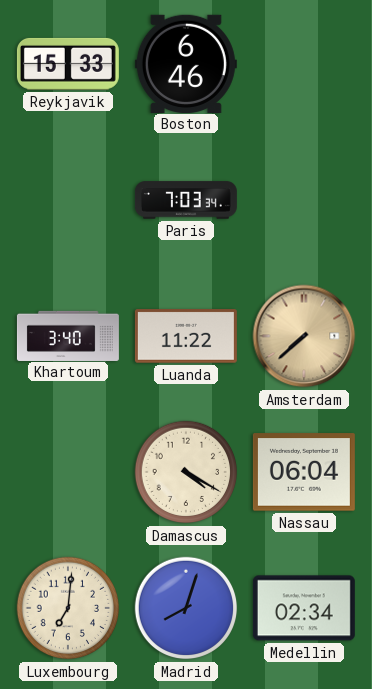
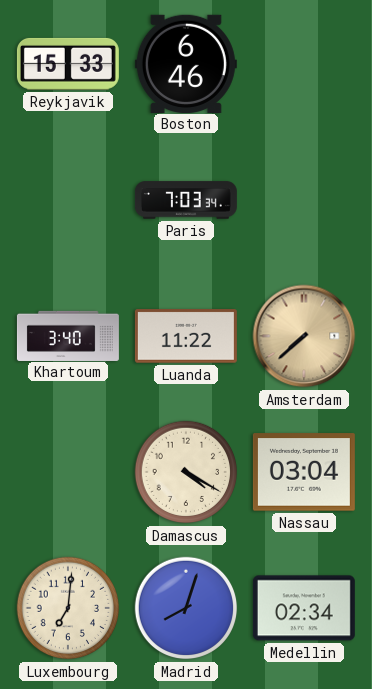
Nassau: 06:04 -> 03:04 (304, 472)
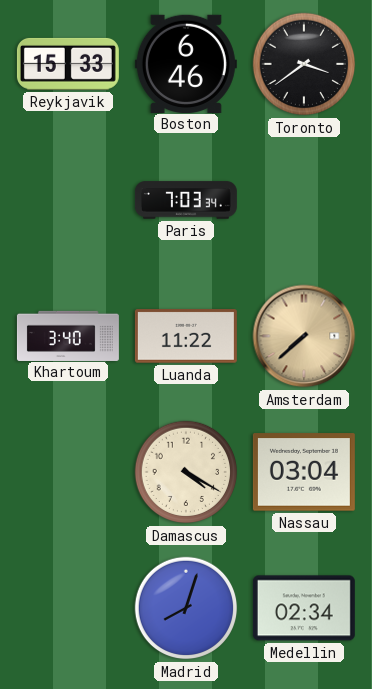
Toronto: none -> 3:39 (304, 64)
Luxembourg: 7:01 -> none (68, 608)
